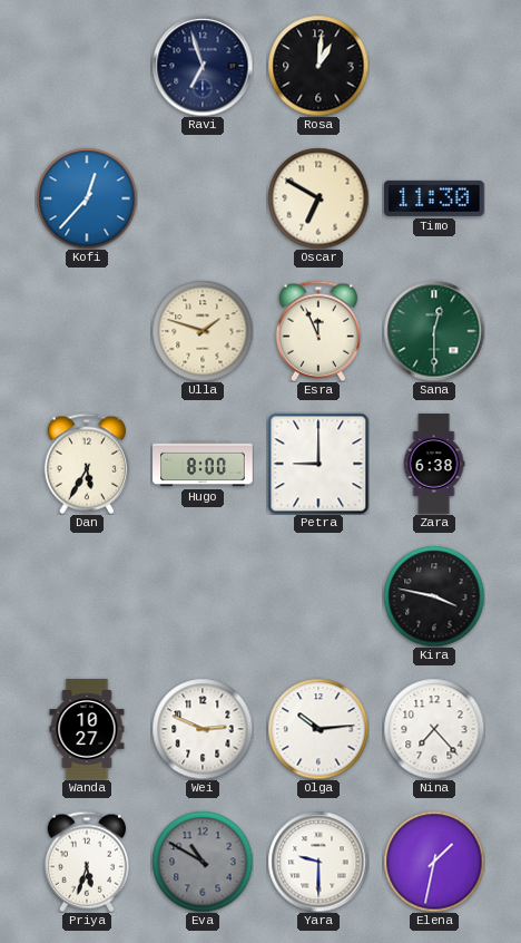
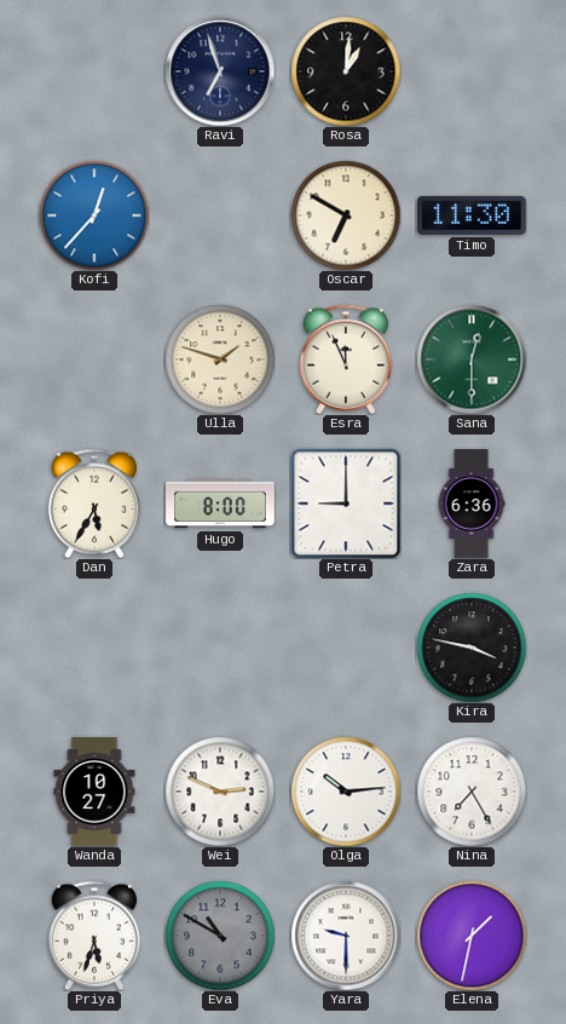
Zara: 6:38 -> 6:36 (472, 504)
Nina: 7:23 -> 7:25 (472, 792)
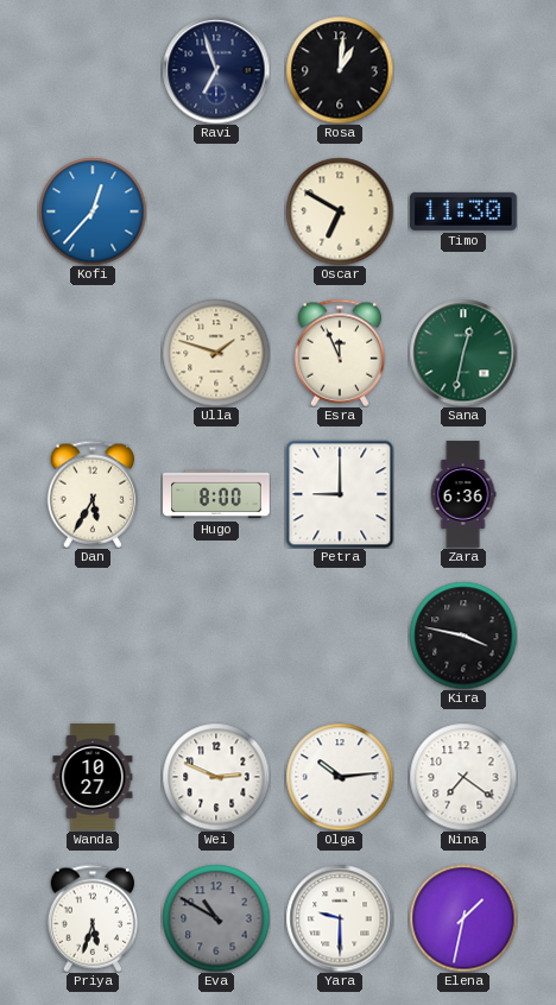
Sana: 12:30 -> 12:32 (463, 353)
Nina: 7:25 -> 7:21 (463, 777)
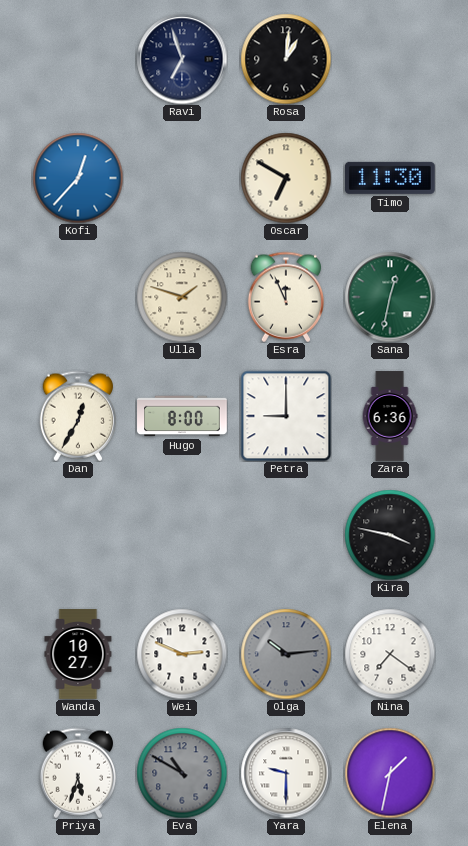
Dan: 5:35 -> 12:35 (77, 416)
Olga dial: white -> grey (286, 654)
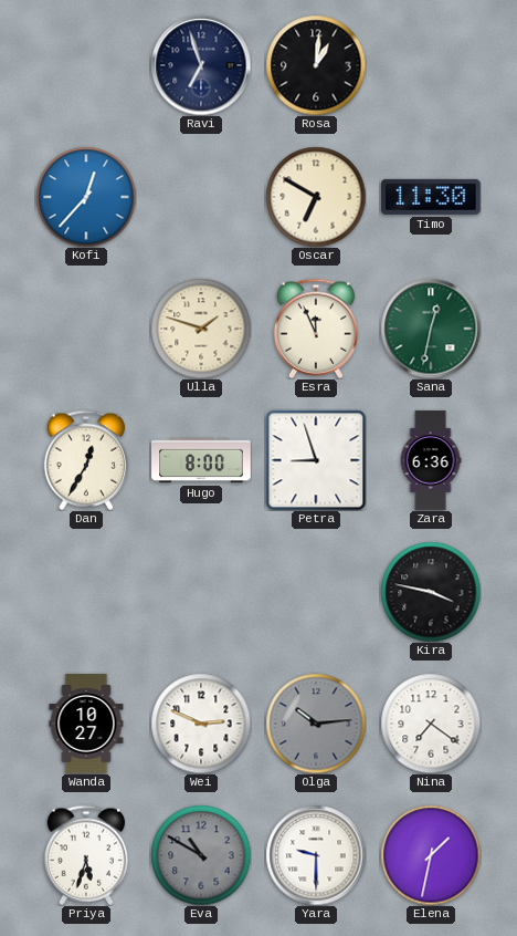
Petra: 9:00 -> 8:57 (316, 460)
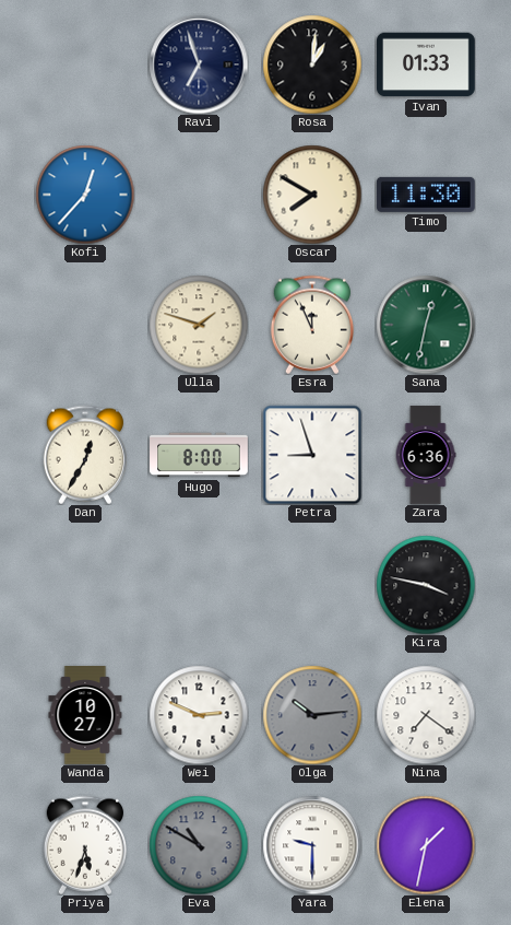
Ivan: none -> 01:33 (427, 65)
Oscar: 6:50 -> 7:50 (312, 195)
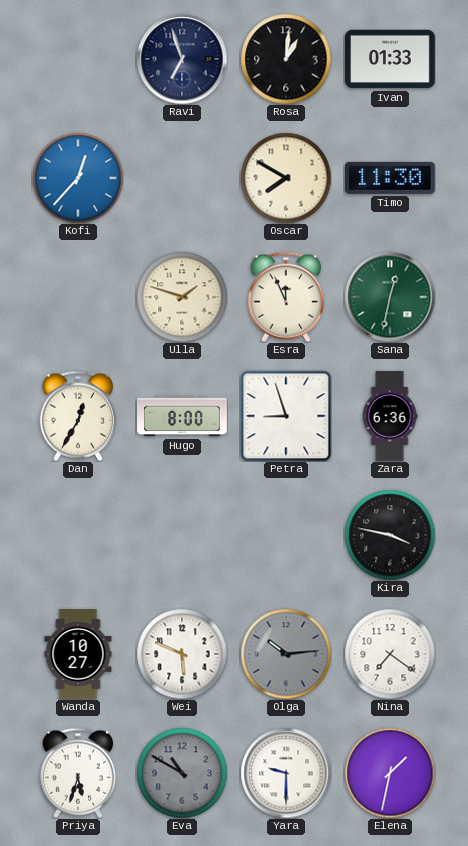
Wei: 2:49 -> 5:49 (182, 654)
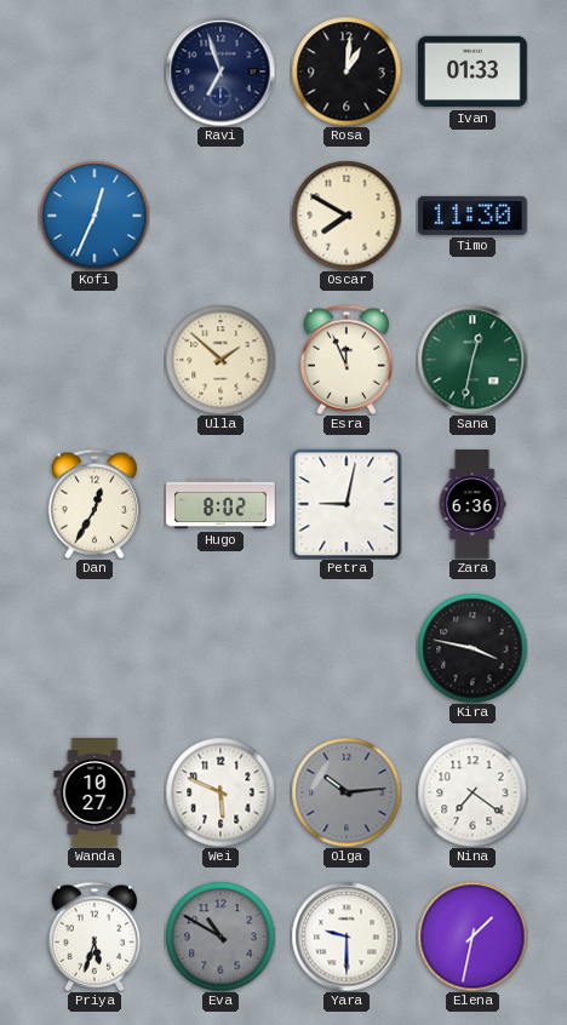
Kofi: 12:37 -> 12:34 (94, 216)
Ulla: 1:48 -> 1:52 (220, 360)
Hugo: 8:00 -> 8:02 (220, 504)
Petra: 8:57 -> 9:02 (346, 504)
